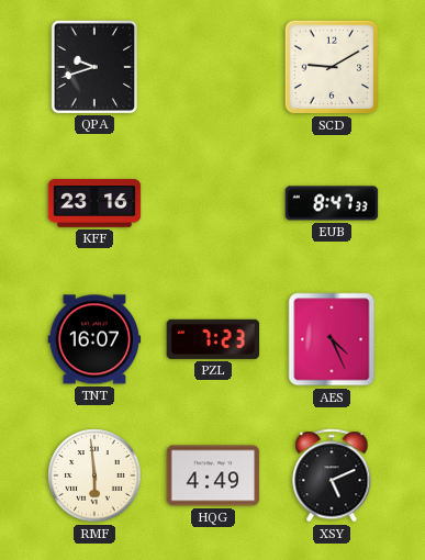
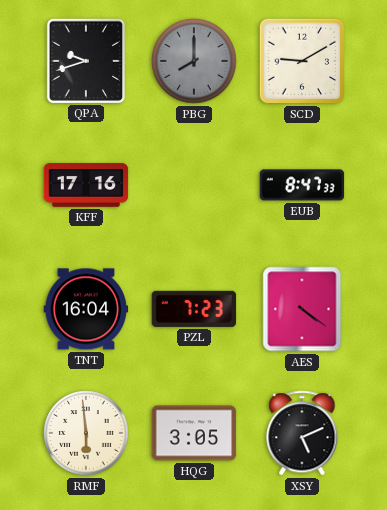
PBG: none -> 8:00 (194, 61)
KFF: 23:16 -> 17:16 (86, 185)
TNT: 16:07 -> 16:04 (86, 309)
AES: 4:26 -> 4:21 (302, 309)
HQG: 4:49 -> 3:05 (194, 433)
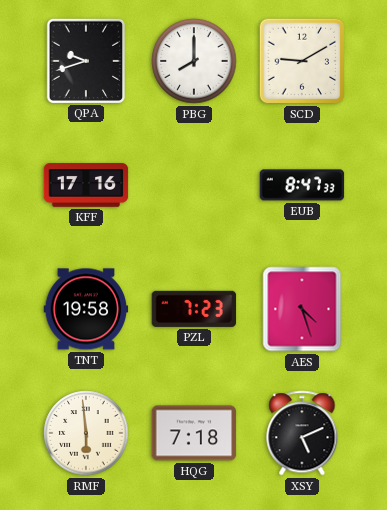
PBG dial: grey -> white (194, 61)
TNT: 16:04 -> 19:58 (86, 309)
AES: 4:21 -> 4:27 (302, 309)
HQG: 3:05 -> 7:18 (194, 433)
